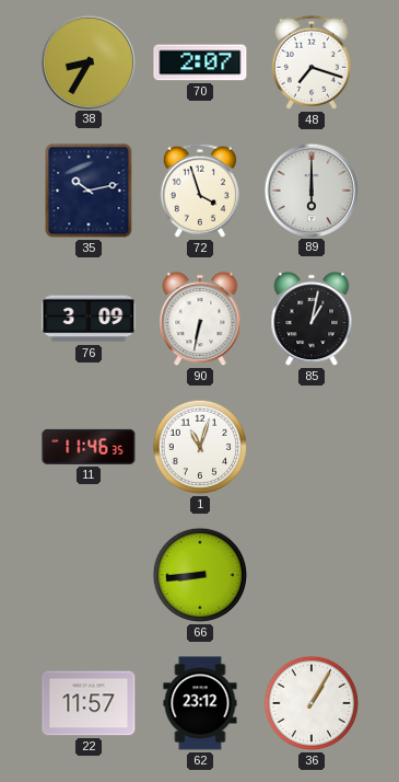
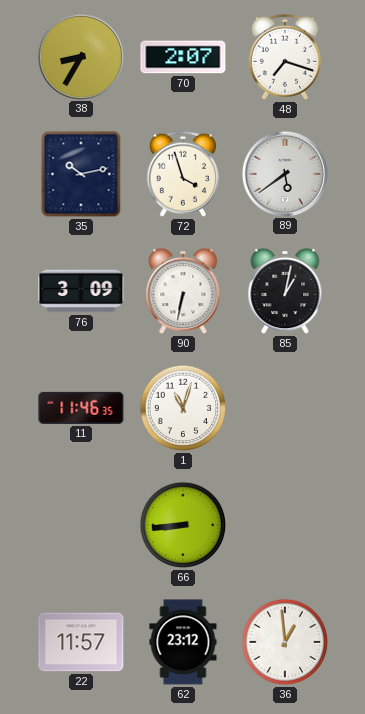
89: 6:00 -> 5:39 (284, 173)
36: 1:05 -> 12:59 (285, 642)
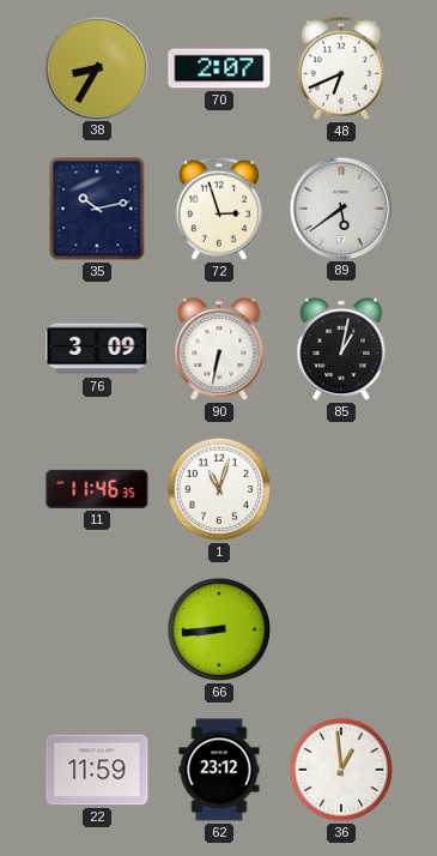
48: 7:18 -> 6:41 (341, 68)
72: 3:57 -> 2:57 (219, 209)
22: 11:57 -> 11:59 (97, 770)
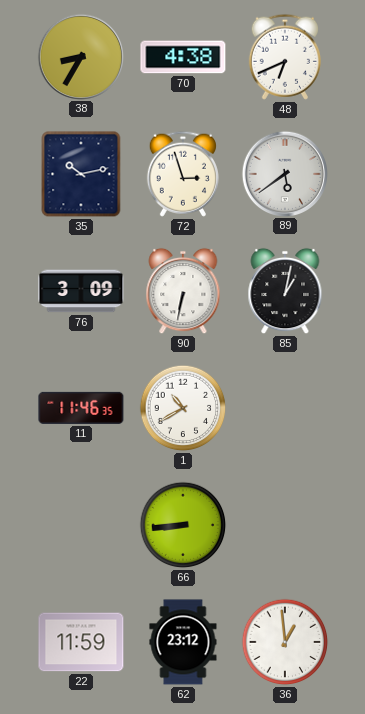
70: 2:07 -> 4:38 (183, 57)
1: 11:03 -> 10:40 (183, 408)
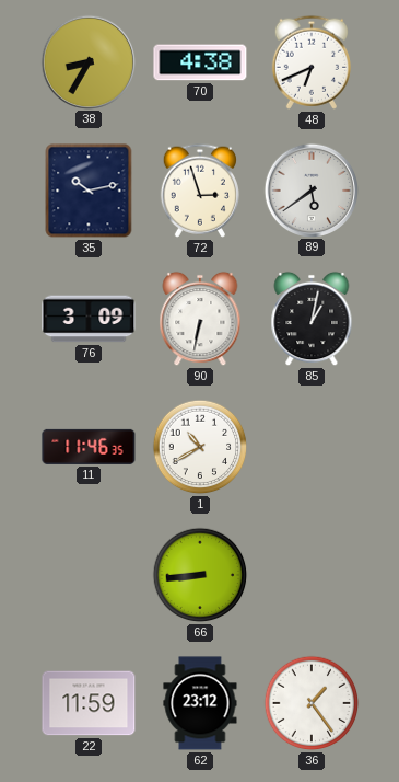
36: 12:59 -> 1:24 (312, 703)
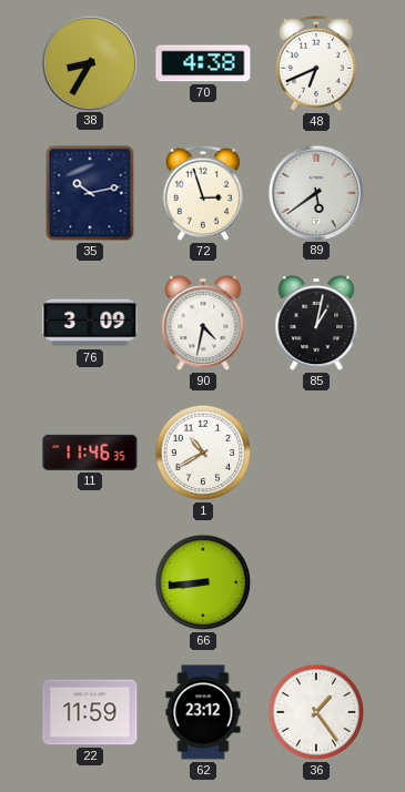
90: 6:32 -> 4:32 (203, 323)
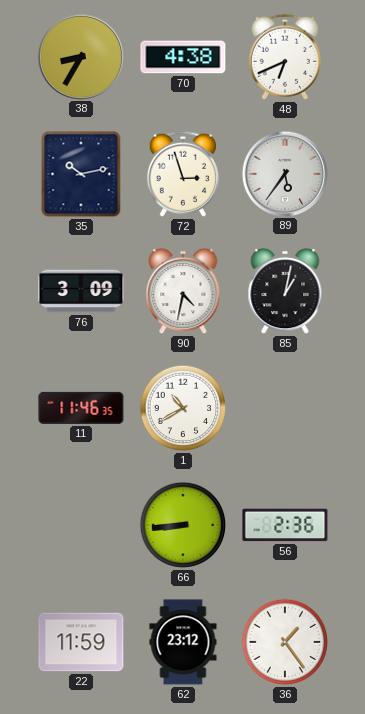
89: 5:39 -> 5:36 (284, 173)
56: none -> 2:36 (285, 525)
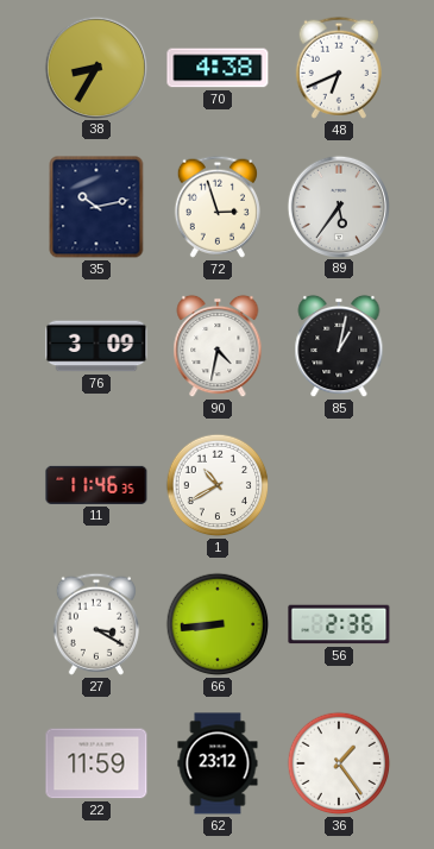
27: none -> 3:20 (96, 624)
